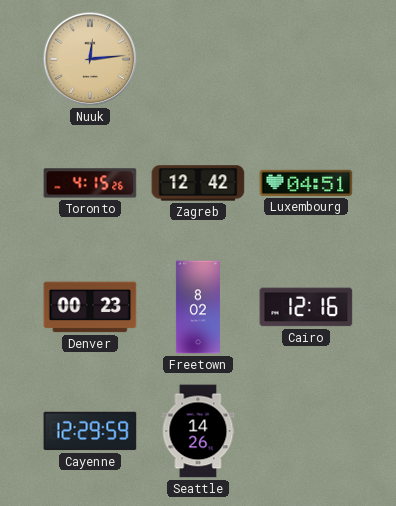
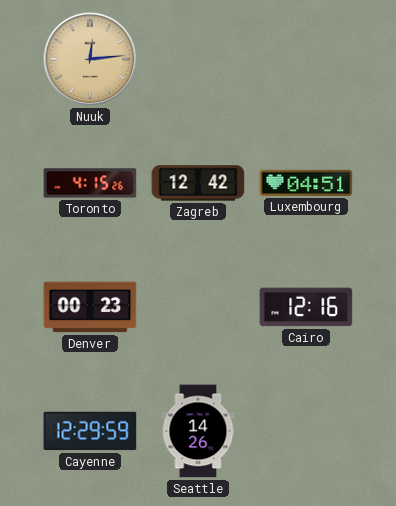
Freetown: 8:02 -> none (198, 307)
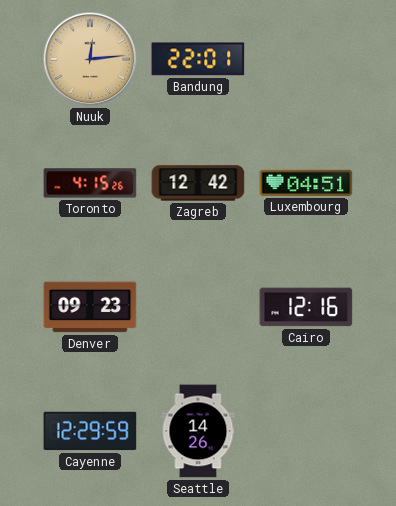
Bandung: none -> 22:01 (198, 59)
Denver: 00:23 -> 09:23 (90, 307)
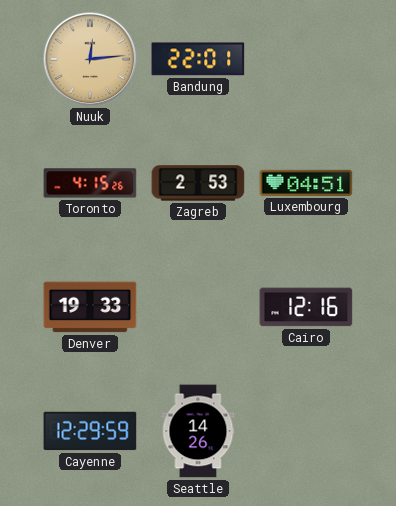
Zagreb: 12:42 -> 2:53 (198, 183)
Denver: 09:23 -> 19:33 (90, 307)
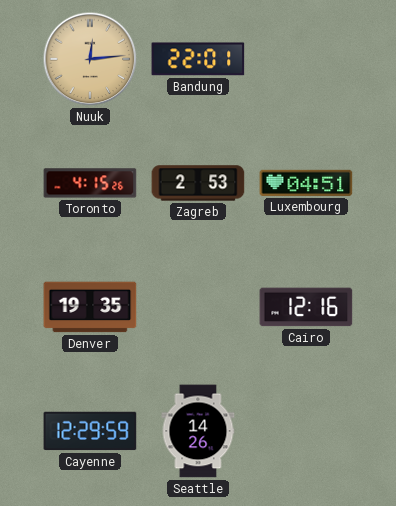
Denver: 19:33 -> 19:35 (90, 307)
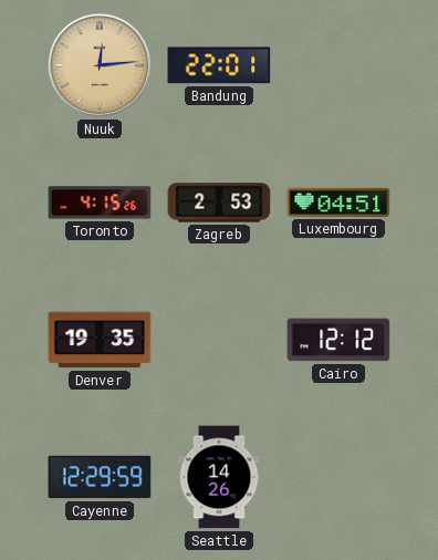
Cairo: 12:16 -> 12:12 (338, 340)
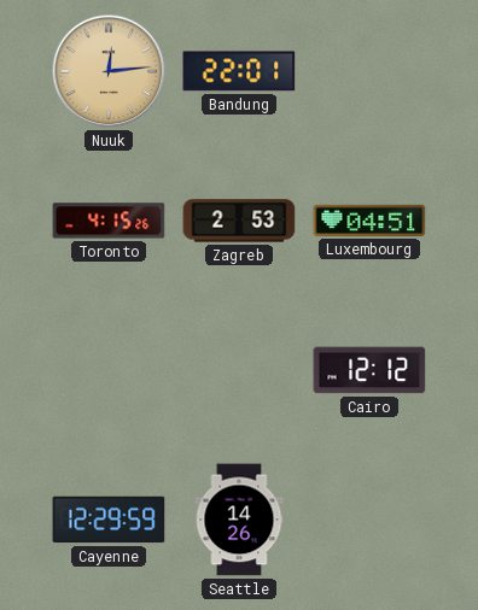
Denver: 19:35 -> none (100, 340)
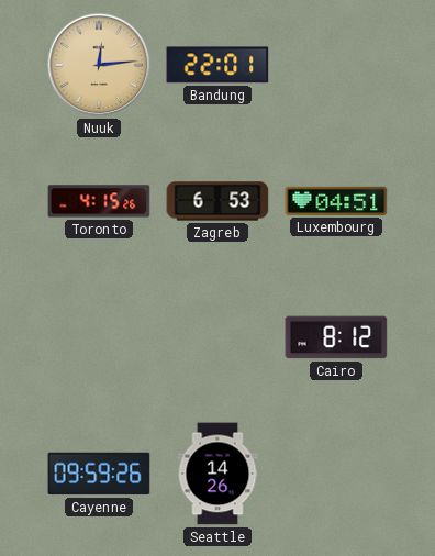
Zagreb: 2:53 -> 6:53 (217, 201)
Cairo: 12:12 -> 8:12 (336, 337)
Cayenne: 12:29 -> 09:59 (99, 474)
